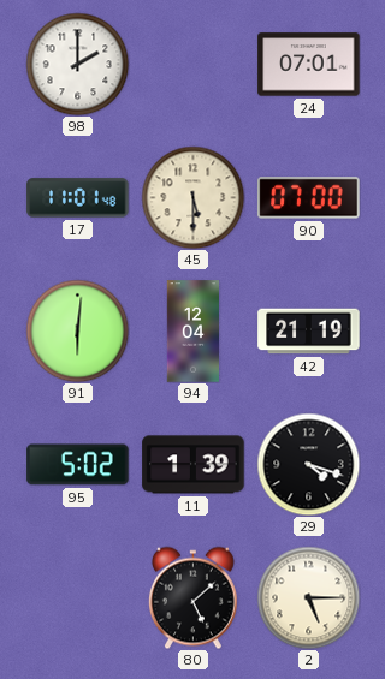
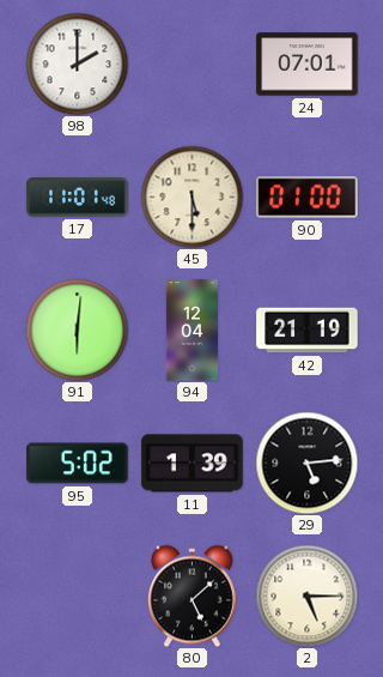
90: 07:00 -> 01:00 (308, 198)
29: 4:18 -> 5:14 (306, 463)
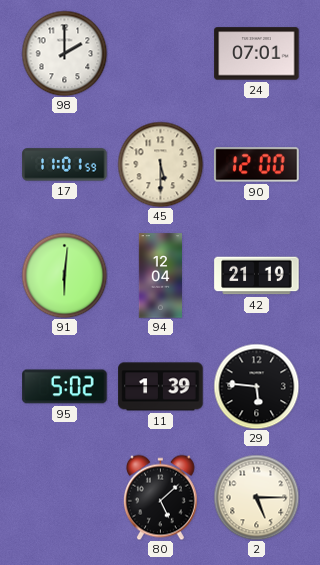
17: 11:01:48 -> 11:01:59 (65, 165)
90: 01:00 -> 12:00 (257, 165)
29: 5:14 -> 5:46 (256, 386)
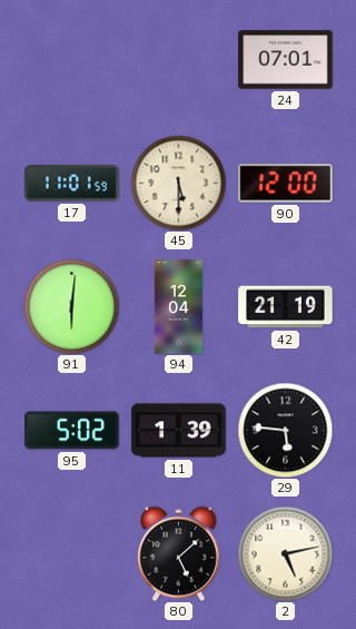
98: 2:00 -> none (64, 53)
2: 5:15 -> 5:13 (285, 553)
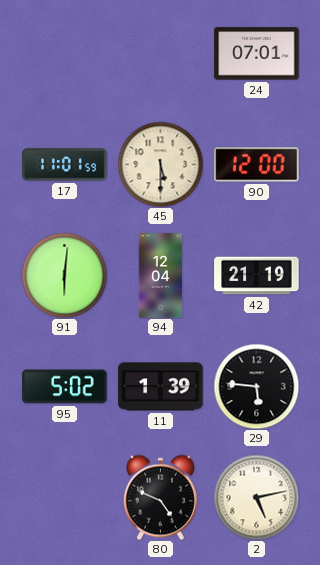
80: 5:08 -> 4:49 (160, 497)
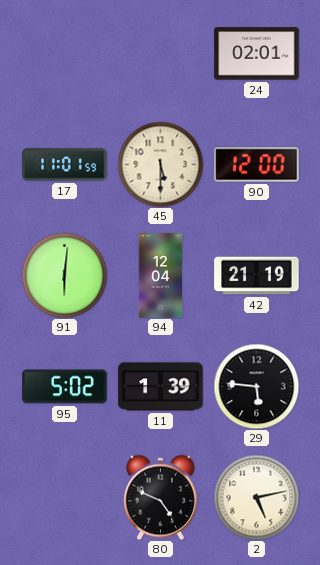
24: 07:01 -> 02:01 (257, 54)
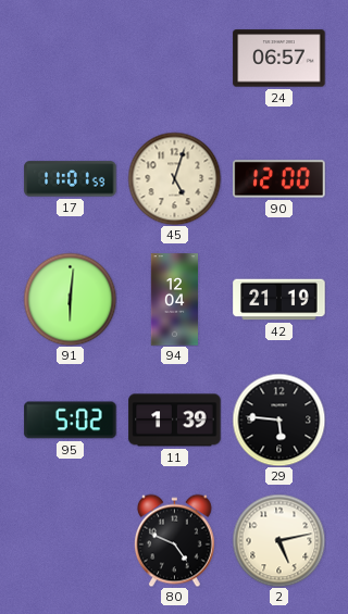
24: 02:01 -> 06:57 (279, 59)
45: 5:30 -> 5:03 (174, 178)
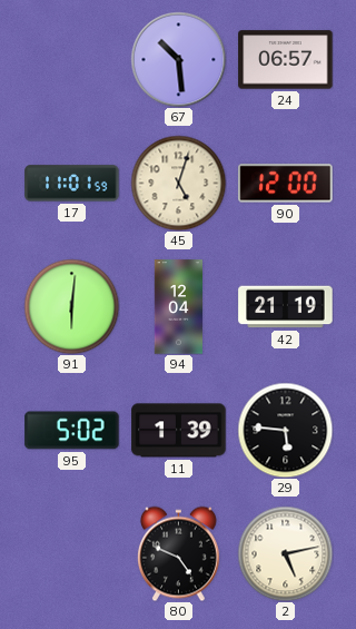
67: none -> 10:29 (178, 59)
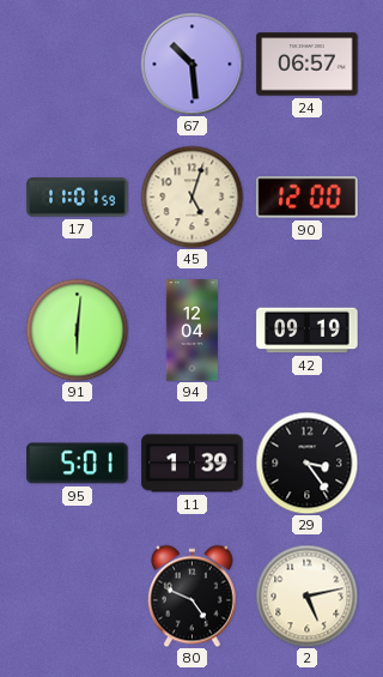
42: 21:19 -> 09:19 (308, 331)
95: 5:02 -> 5:01 (78, 464)
29: 5:46 -> 3:24 (306, 463)
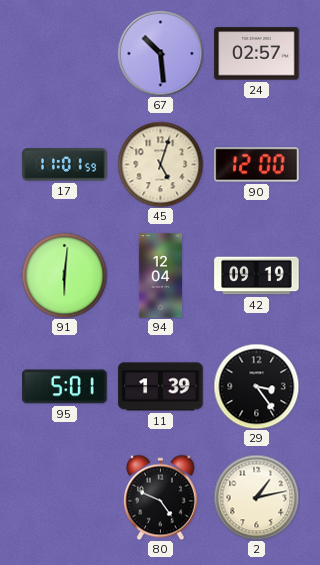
24: 06:57 -> 02:57 (257, 54)
2: 5:13 -> 1:13 (256, 497)
